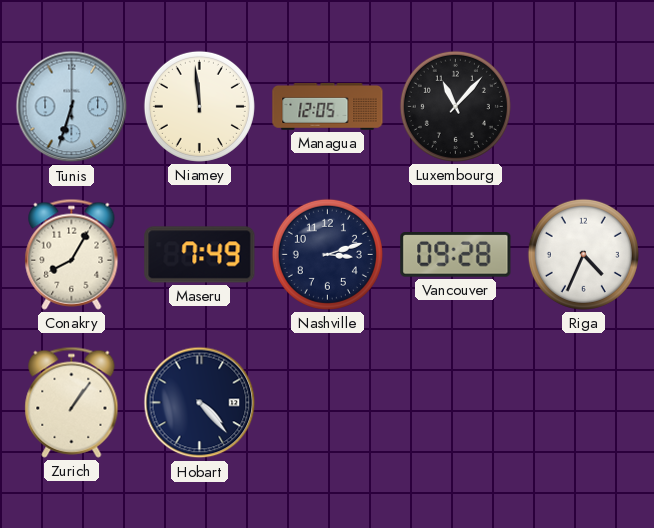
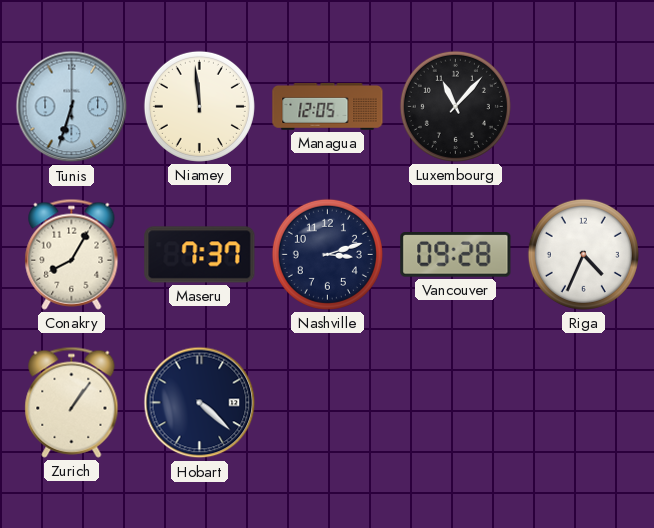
Maseru: 7:49 -> 7:37 (200, 255)
Hobart: 4:23 -> 4:22 (200, 403)
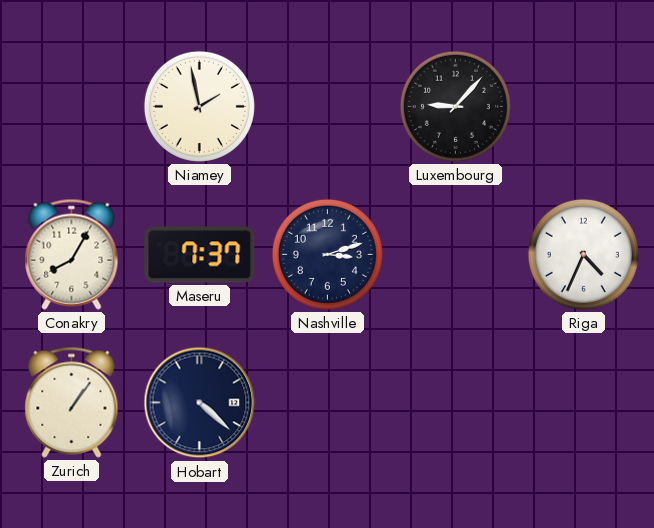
Tunis: 6:33 -> none (72, 107)
Niamey: 11:59 -> 1:58 (199, 106)
Managua: 12:05 -> none (328, 107)
Luxembourg: 11:07 -> 9:07 (455, 106)
Vancouver: 09:28 -> none (456, 255)
